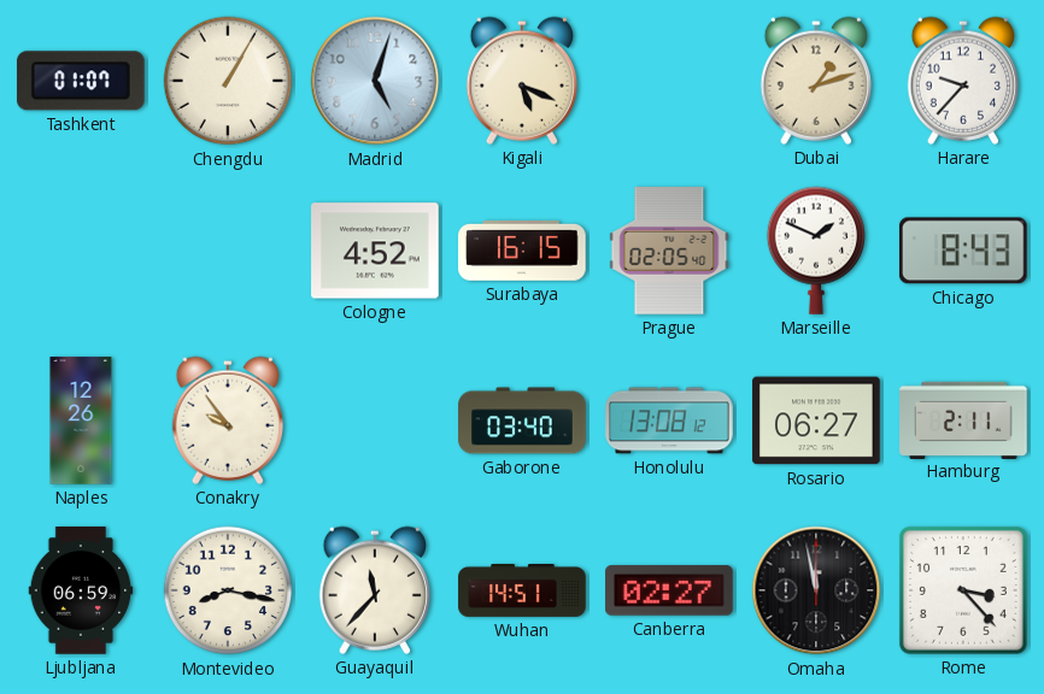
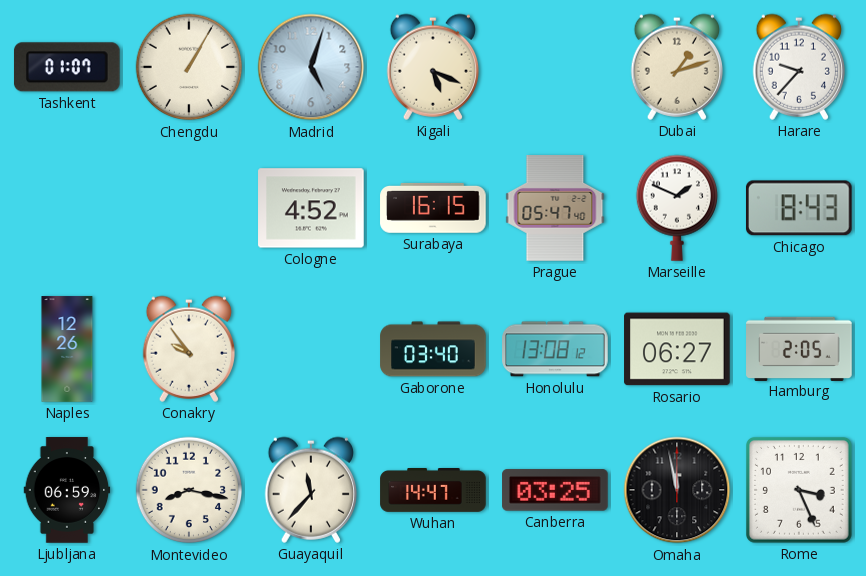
Prague: 02:05 -> 05:47 (555, 208)
Hamburg: 2:11 -> 2:05 (799, 348)
Wuhan: 14:51 -> 14:47 (433, 491)
Canberra: 02:27 -> 03:25 (555, 490)
Rome: 3:23 -> 3:26 (799, 490)
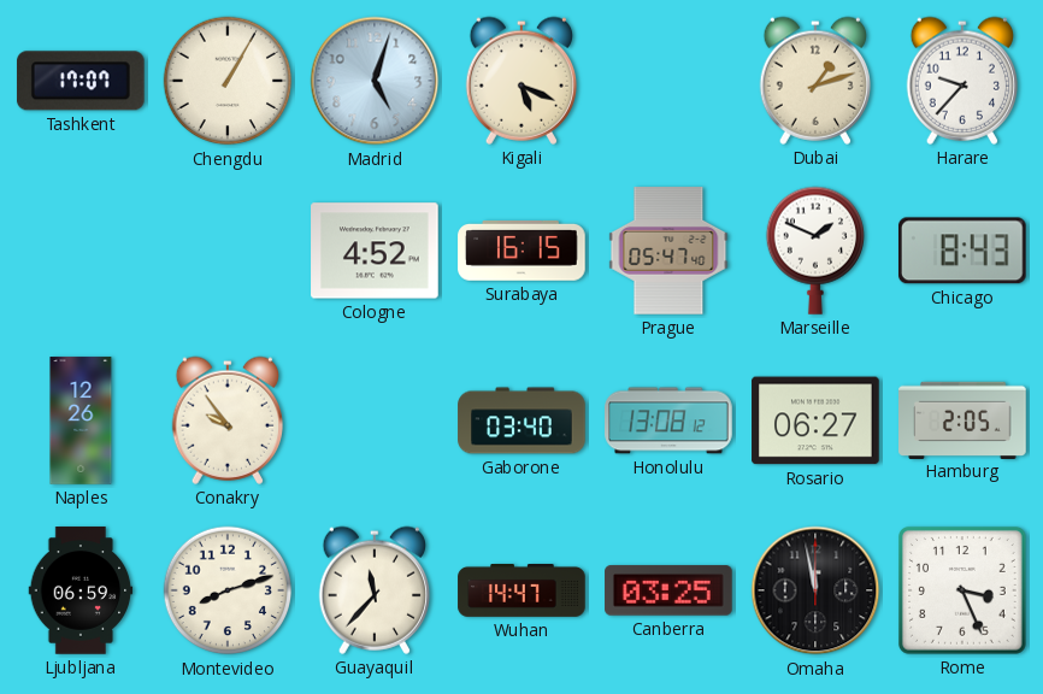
Tashkent: 01:07 -> 17:07 (81, 81)
Montevideo: 8:17 -> 8:12 (228, 590)
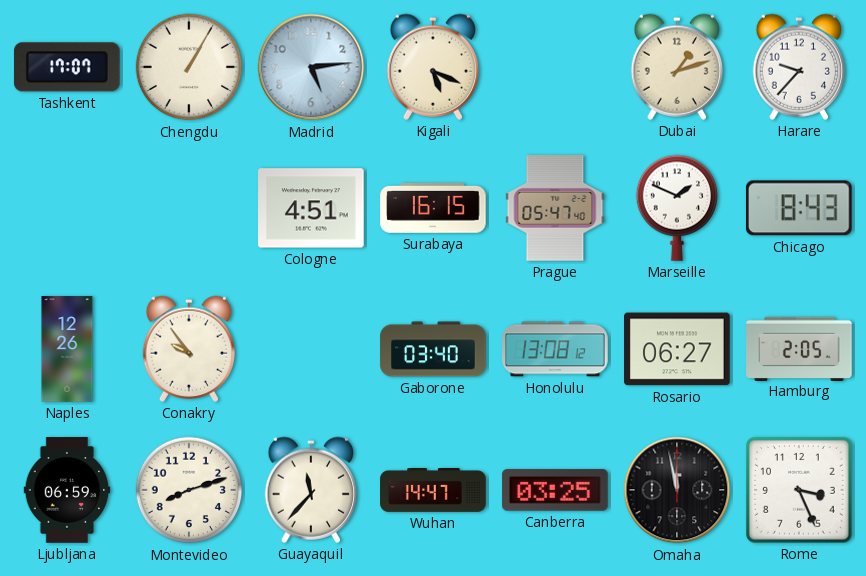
Madrid: 5:03 -> 5:14 (311, 67)
Cologne: 4:52 -> 4:51 (311, 208)
